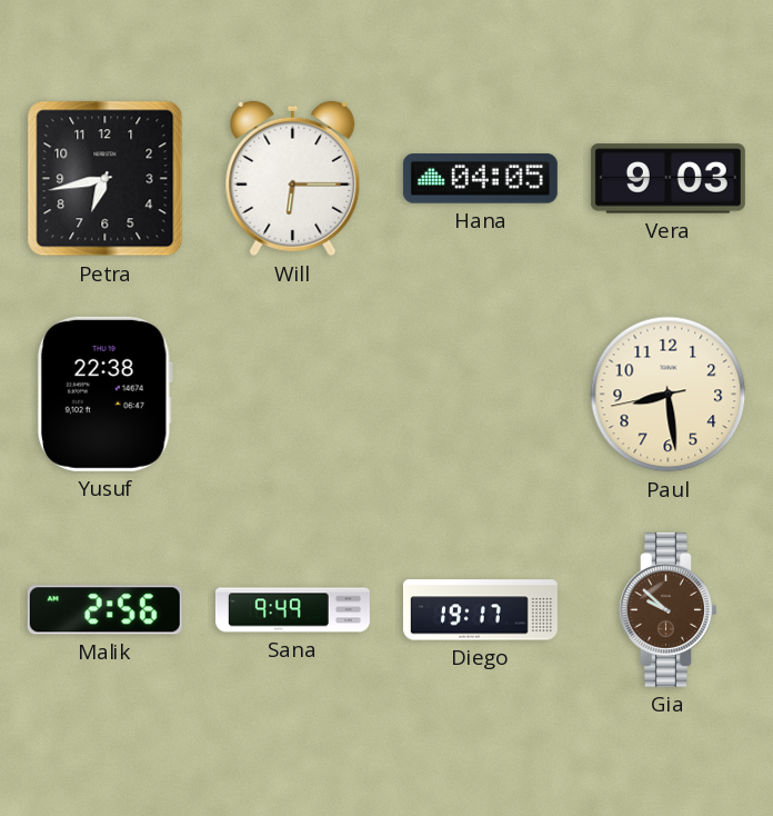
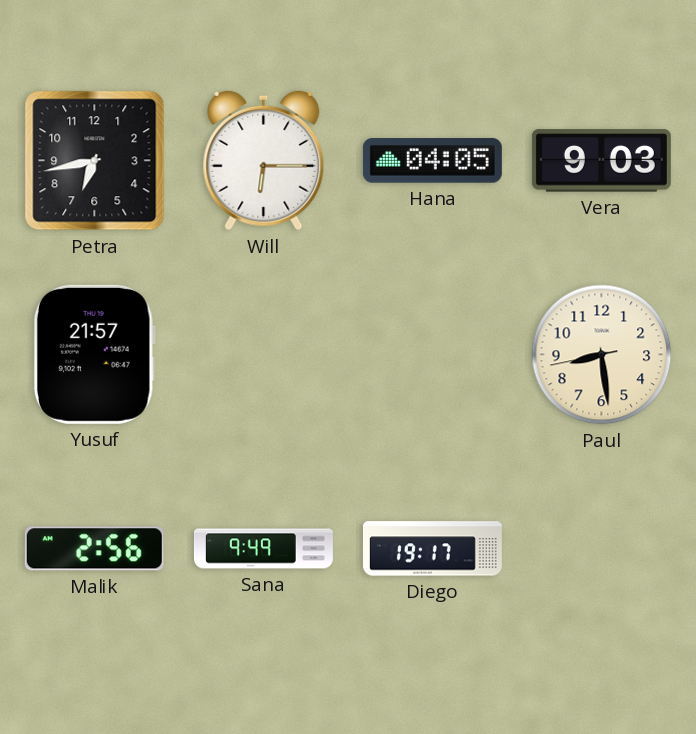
Yusuf: 22:38 -> 21:57 (94, 354)
Gia: 9:52 -> none (669, 609)
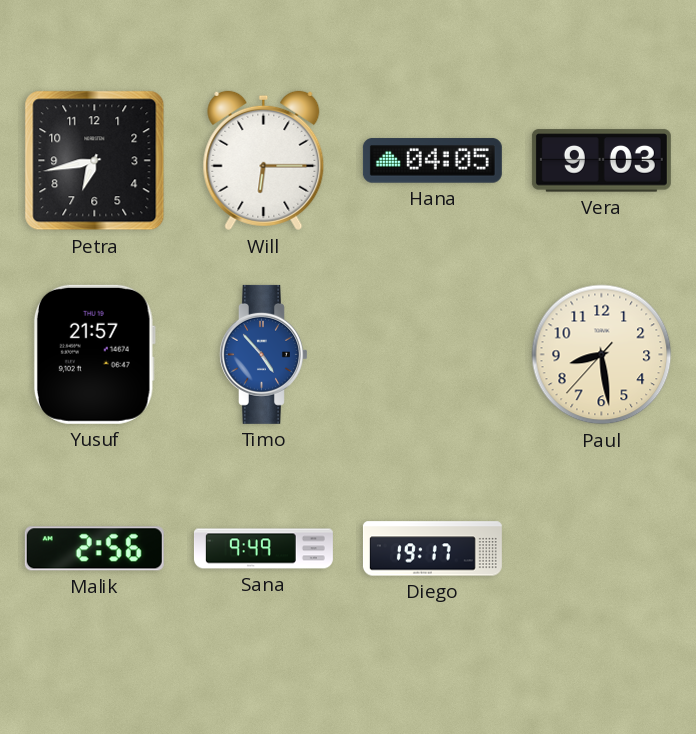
Timo: none -> 4:53 (264, 354)
Paul: 8:28:43 -> 8:28:37 (602, 355)
